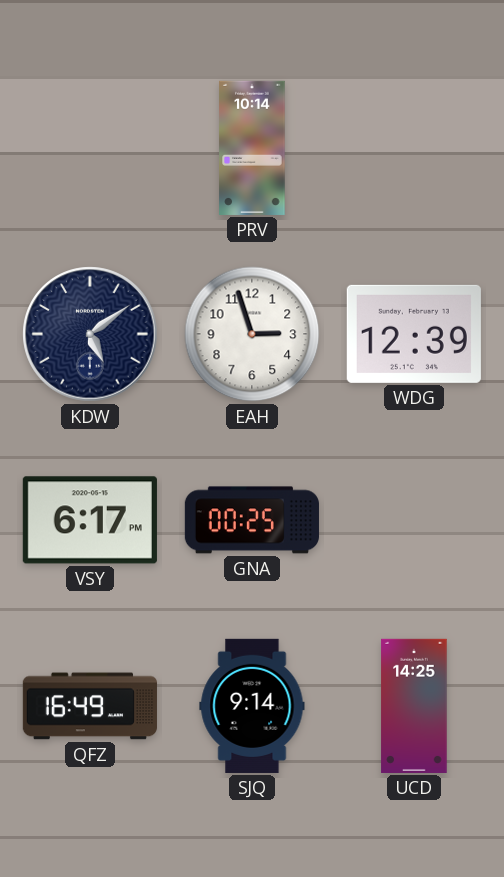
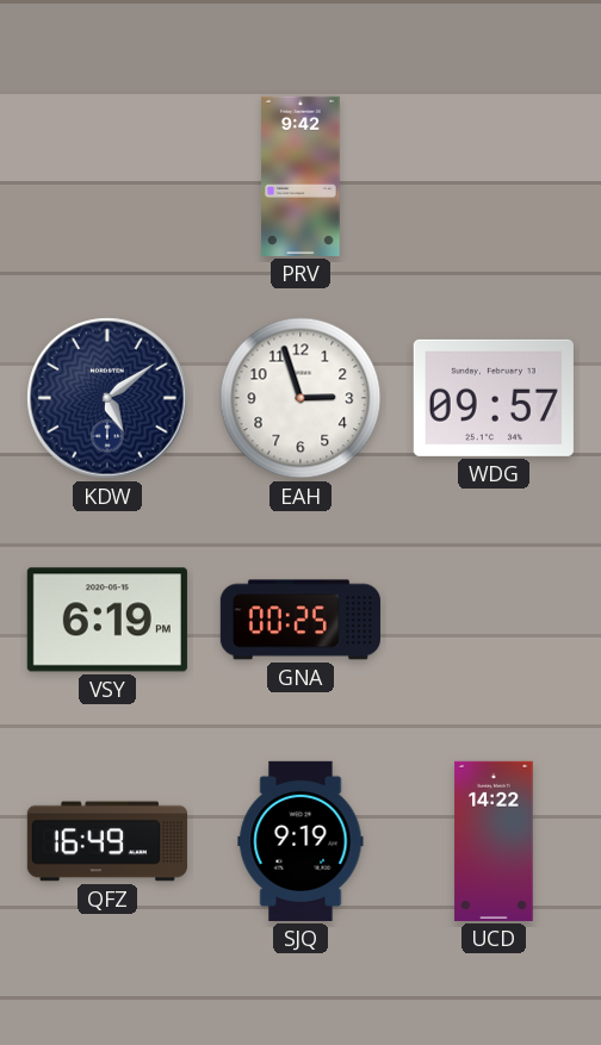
PRV: 10:14 -> 9:42 (300, 176)
WDG: 12:39 -> 09:57 (494, 398)
VSY: 6:17 -> 6:19 (107, 620)
SJQ: 9:14 -> 9:19 (300, 841)
UCD: 14:25 -> 14:22 (494, 841)
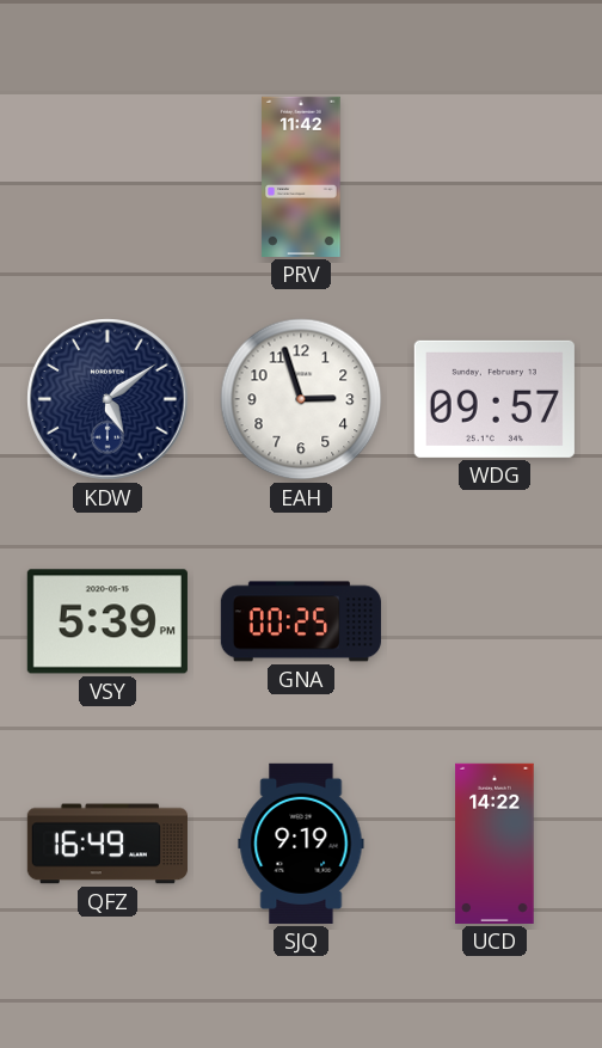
PRV: 9:42 -> 11:42 (301, 177)
VSY: 6:19 -> 5:39 (107, 621)
